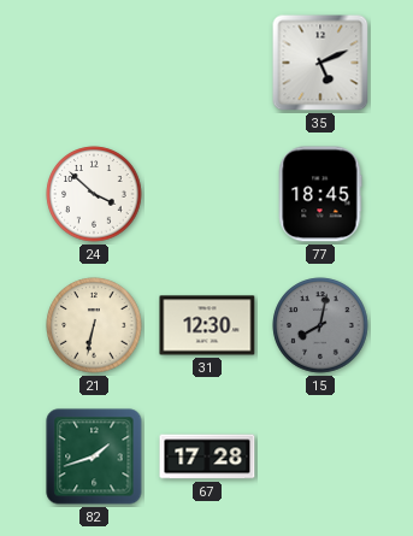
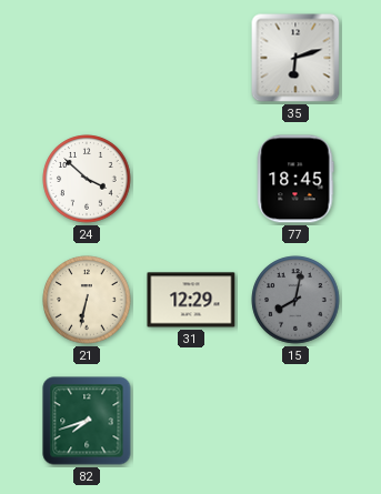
35: 5:11 -> 6:12 (295, 58)
31: 12:30 -> 12:29 (191, 300)
82: 1:42 -> 7:42 (87, 421)
67: 17:28 -> none (207, 457)
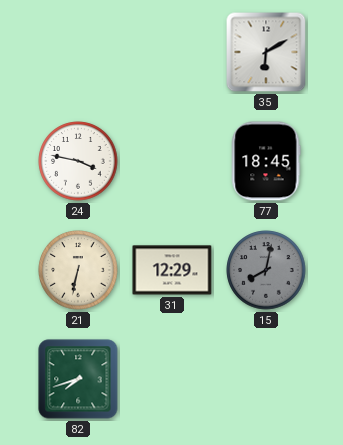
35: 6:12 -> 6:10 (266, 52)
24: 3:52 -> 3:47 (78, 161)
